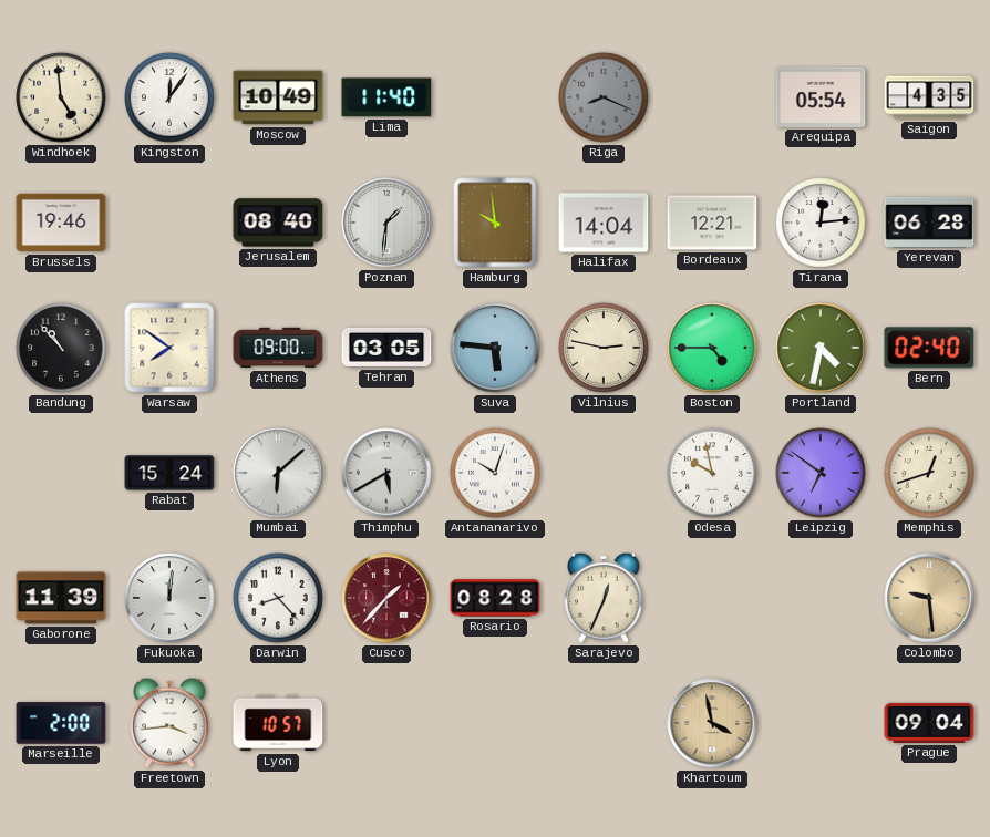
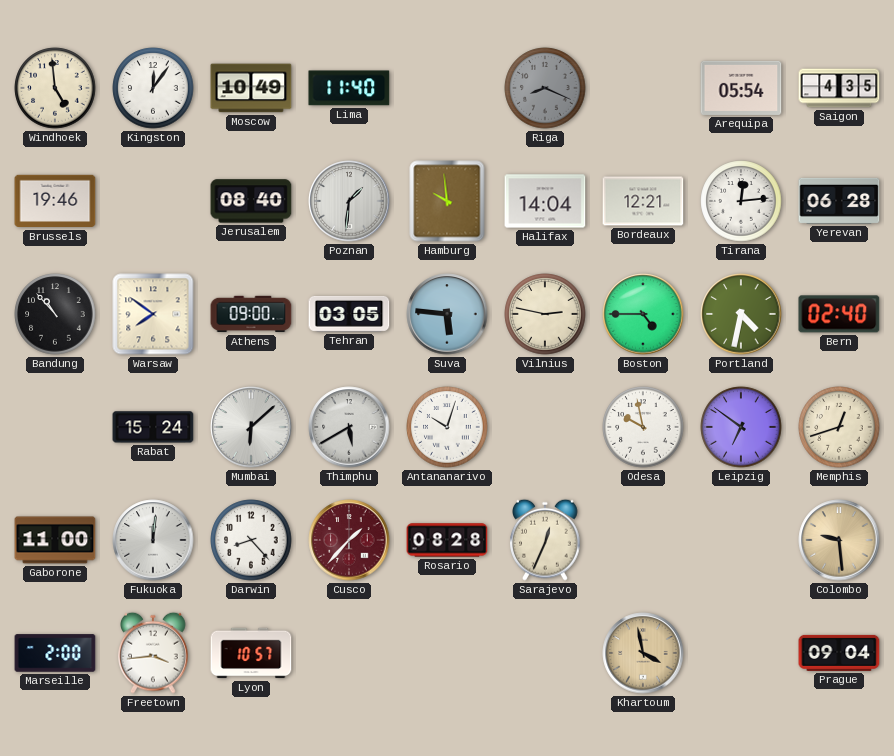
Gaborone: 11:39 -> 11:00 (55, 540)
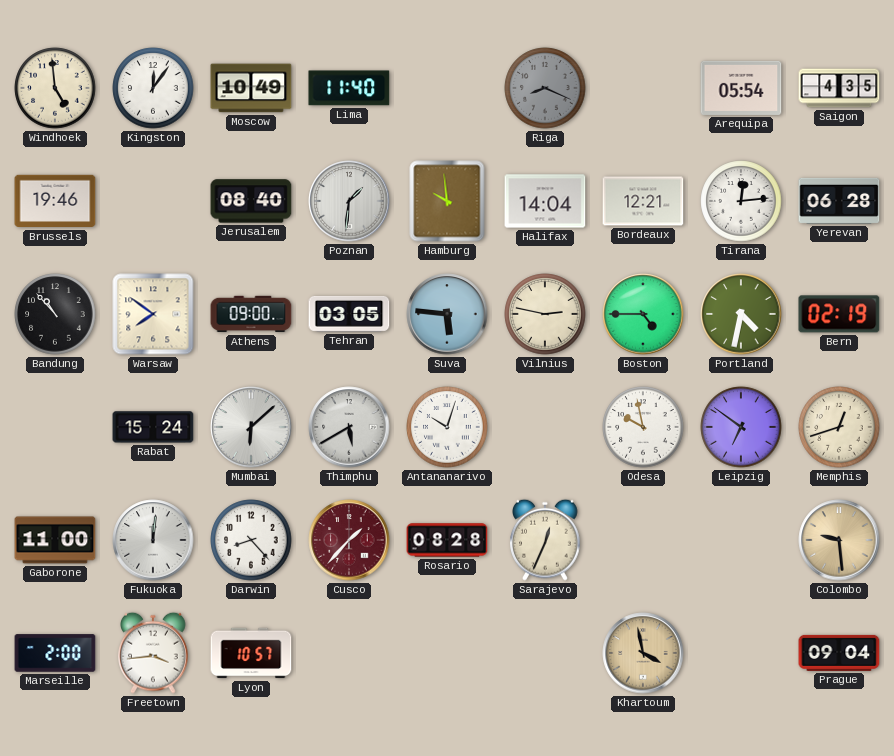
Bern: 02:40 -> 02:19 (839, 314)
